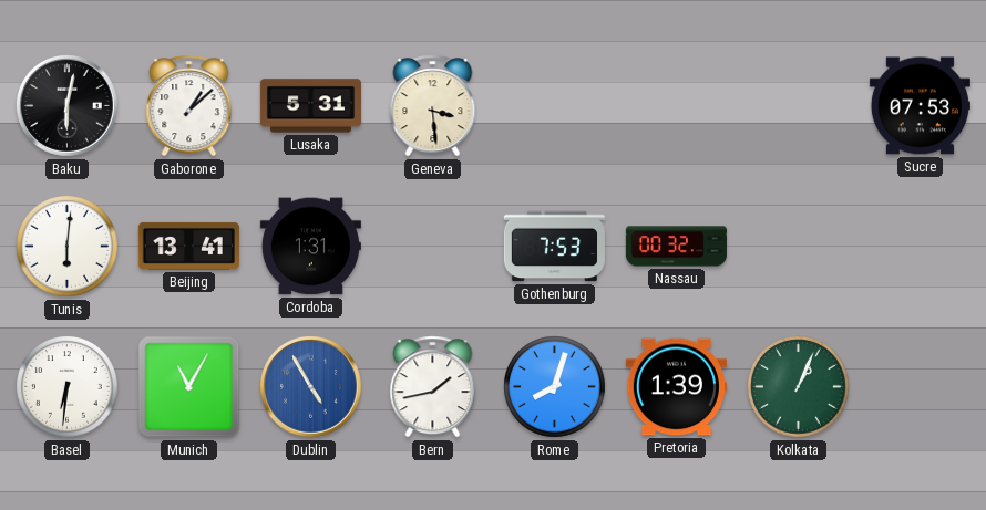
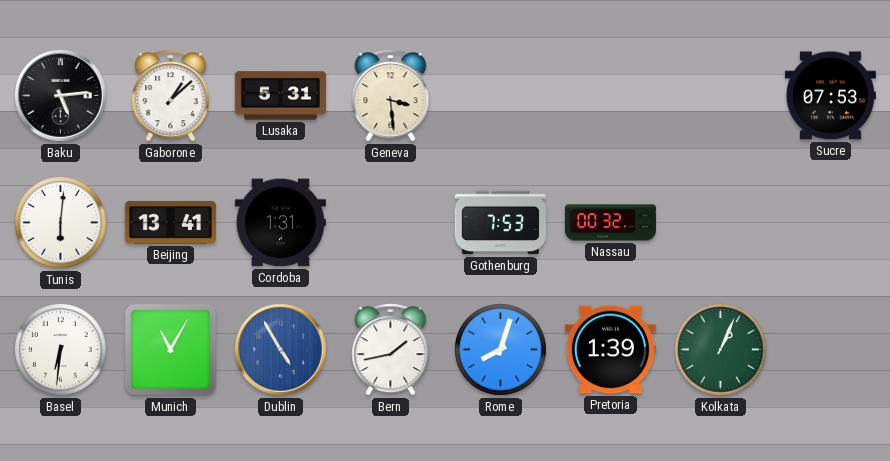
Baku: 6:02 -> 5:14 (61, 96)
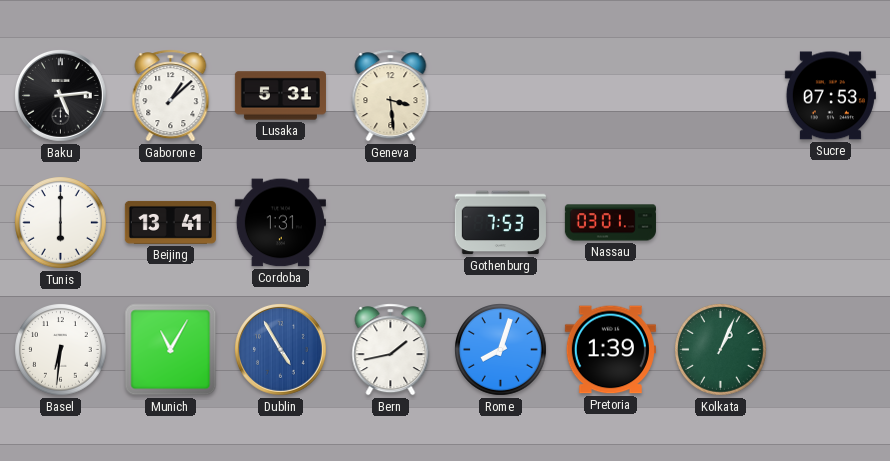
Tunis: 6:01 -> 6:00 (61, 223)
Nassau: 00:32 -> 03:01 (610, 223)
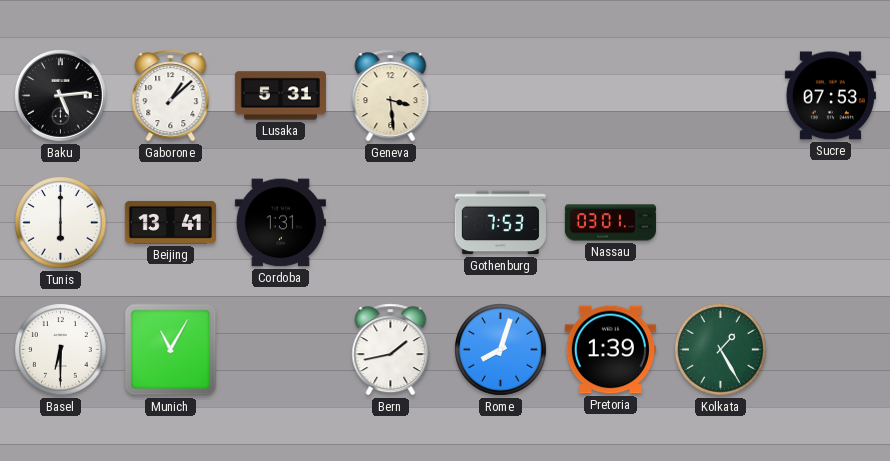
Basel: 6:31 -> 6:30 (61, 350)
Dublin: 4:55 -> none (281, 350)
Kolkata: 1:04 -> 1:25 (721, 350)
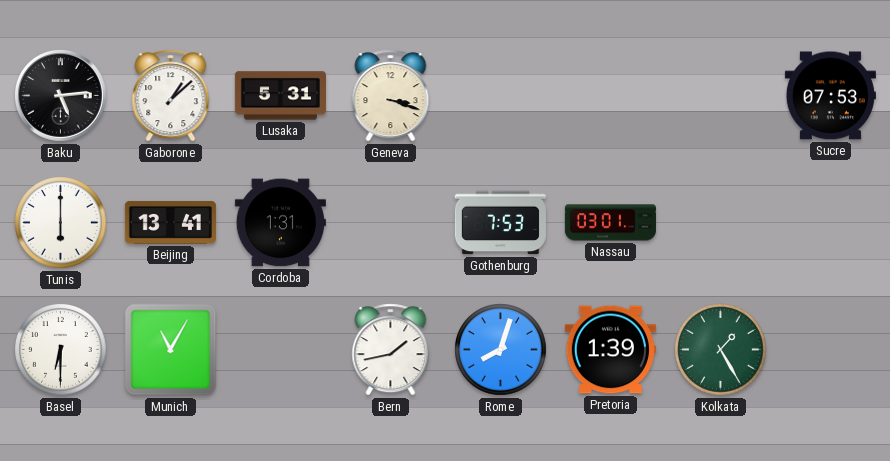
Geneva: 3:29 -> 3:18 (391, 96)
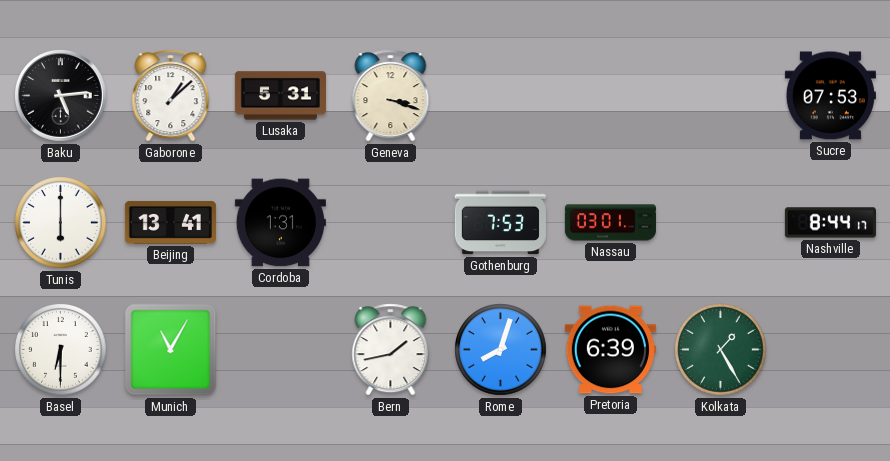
Nashville: none -> 8:44 (830, 223)
Pretoria: 1:39 -> 6:39 (610, 350)
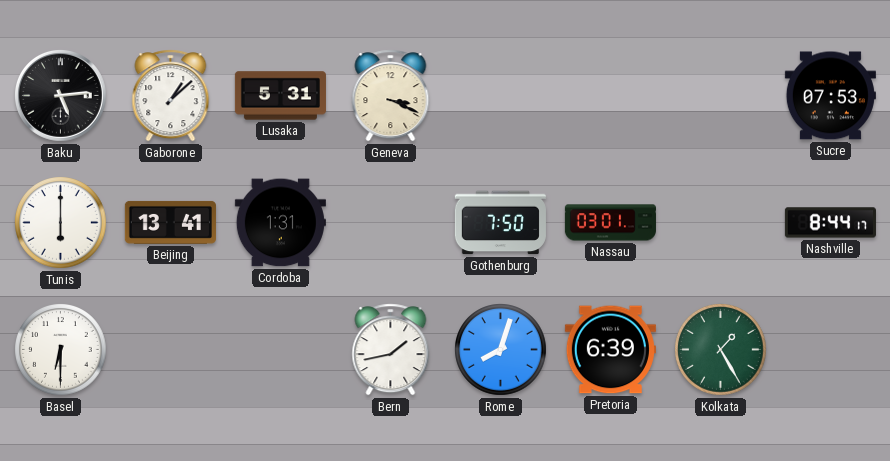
Geneva: 3:18 -> 3:19 (391, 96)
Gothenburg: 7:53 -> 7:50 (500, 223)
Munich: 11:05 -> none (171, 350)
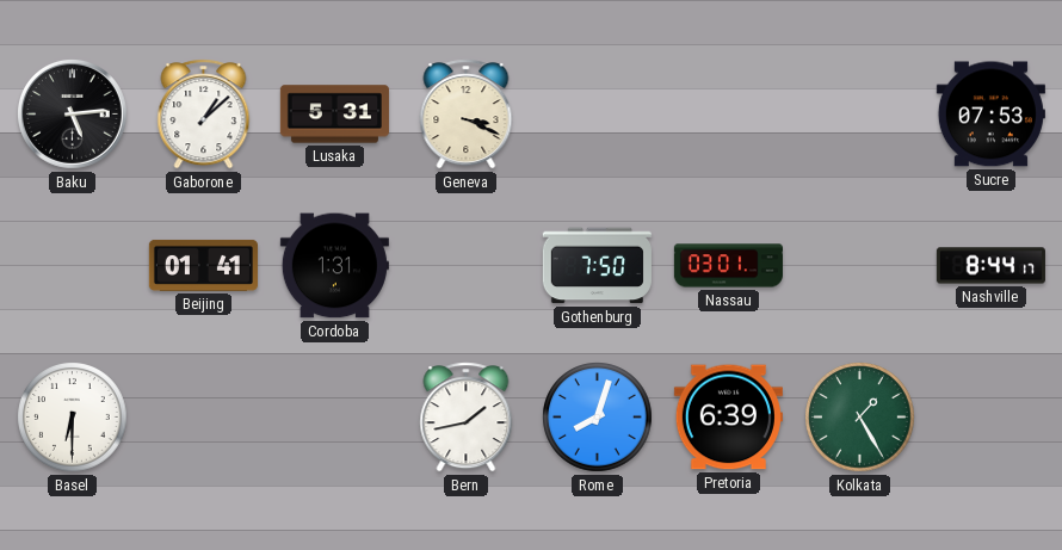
Tunis: 6:00 -> none (61, 223)
Beijing: 13:41 -> 01:41 (203, 265)
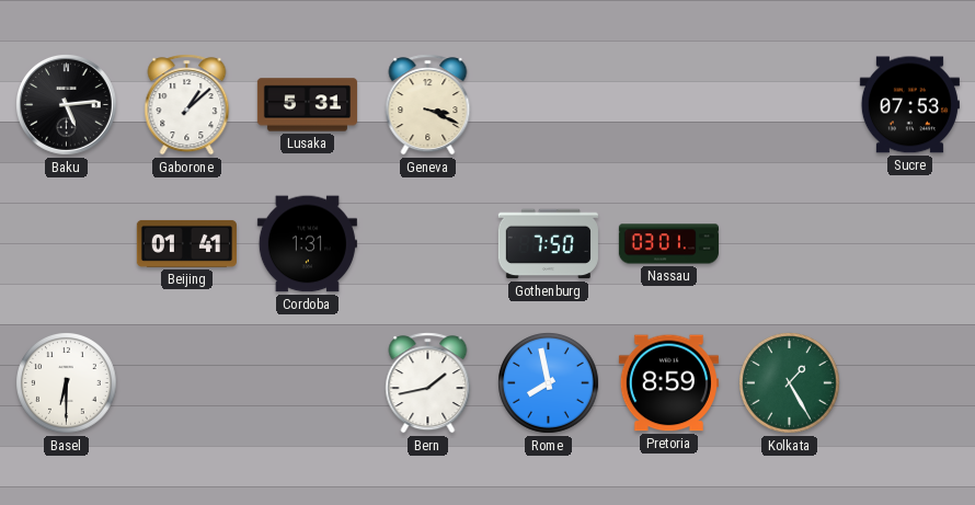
Nashville: 8:44 -> none (990, 266)
Rome: 8:03 -> 7:58 (549, 383)
Pretoria: 6:39 -> 8:59 (668, 383)
